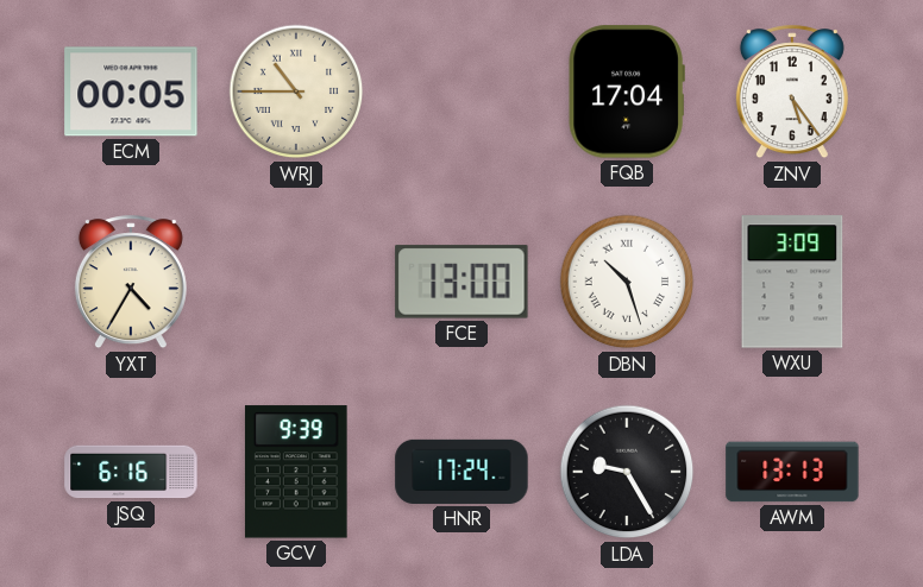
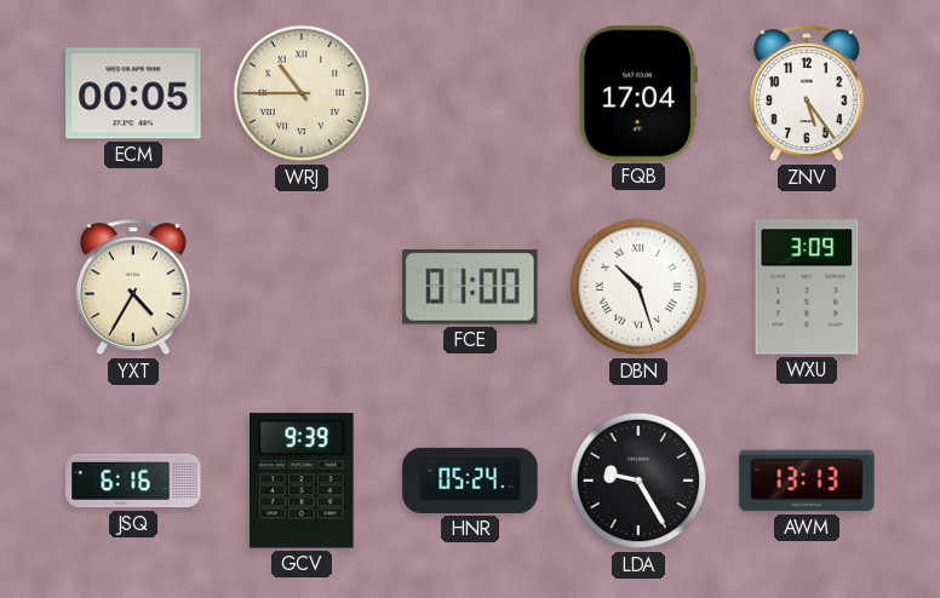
FCE: 13:00 -> 01:00 (470, 287)
HNR: 17:24 -> 05:24 (470, 481)
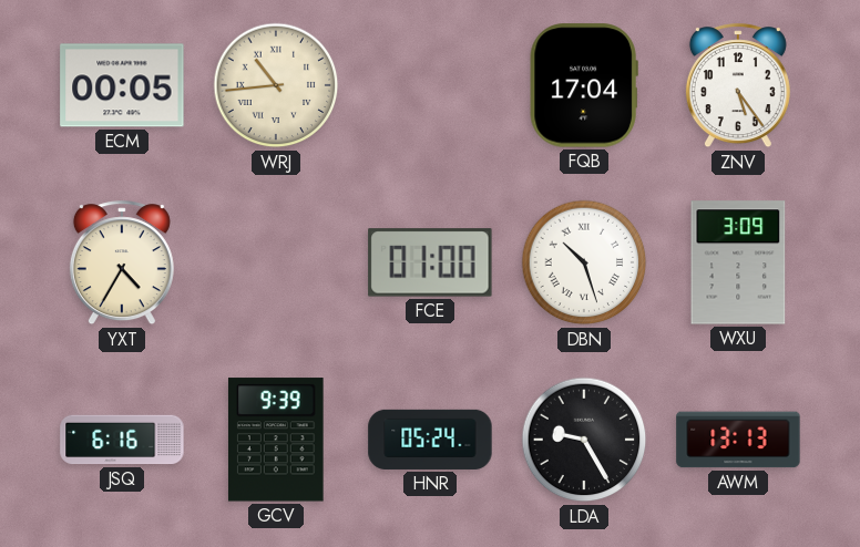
WRJ: 10:45 -> 10:44 (276, 85)
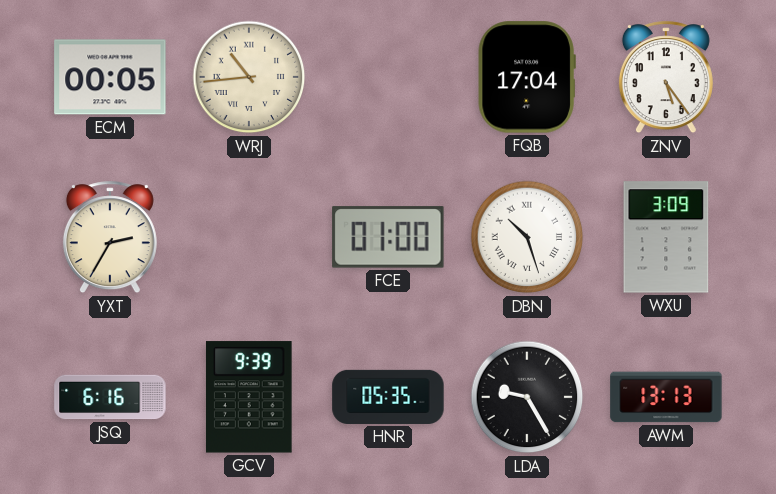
YXT: 4:35 -> 2:35 (110, 238)
HNR: 05:24 -> 05:35 (388, 397)
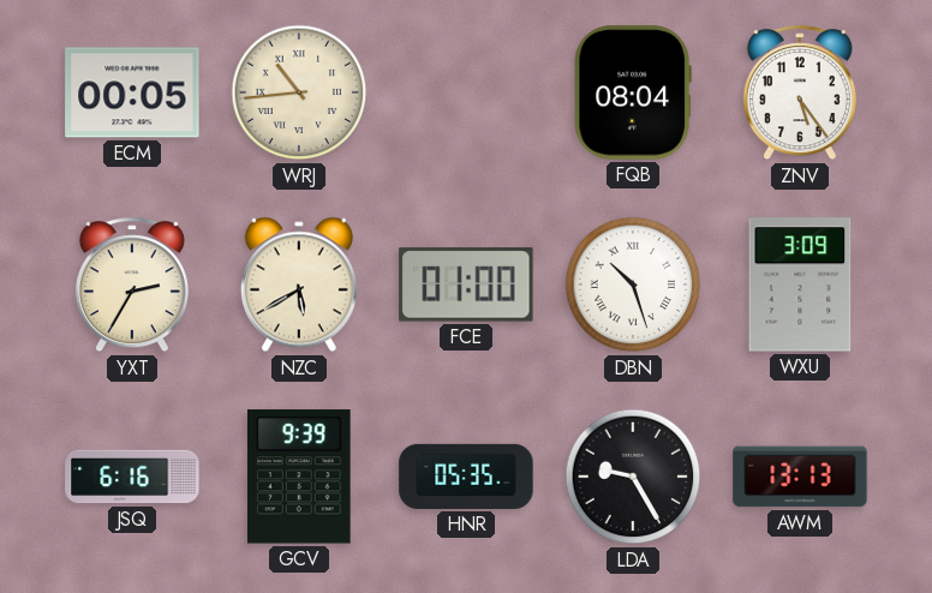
FQB: 17:04 -> 08:04 (633, 92)
NZC: none -> 5:40 (299, 284)
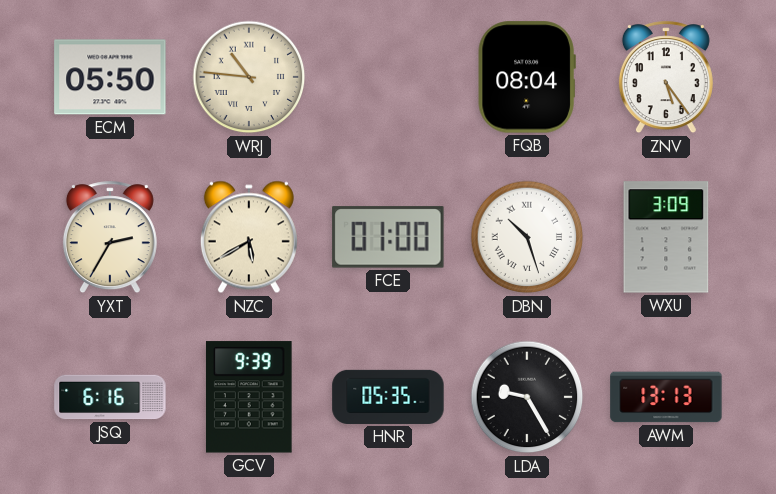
ECM: 00:05 -> 05:50 (110, 77)
WRJ: 10:44 -> 10:46 (249, 77)
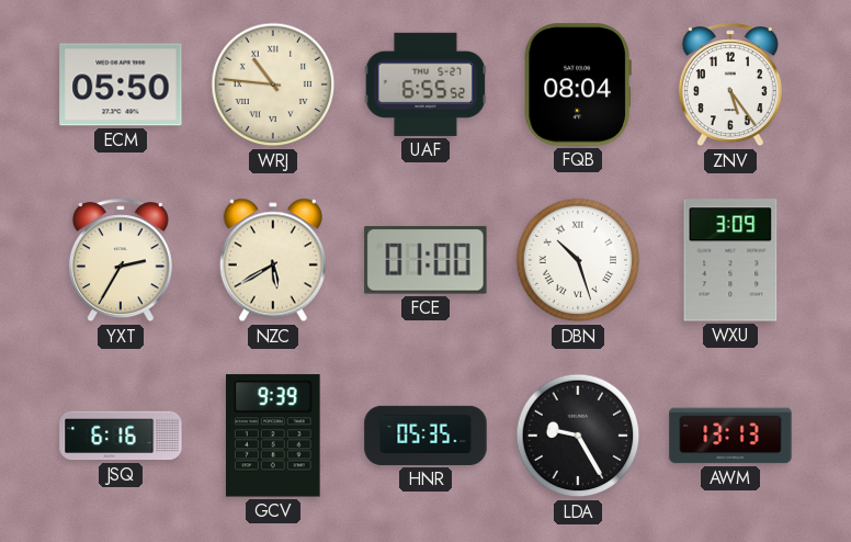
UAF: none -> 6:55 (426, 84)
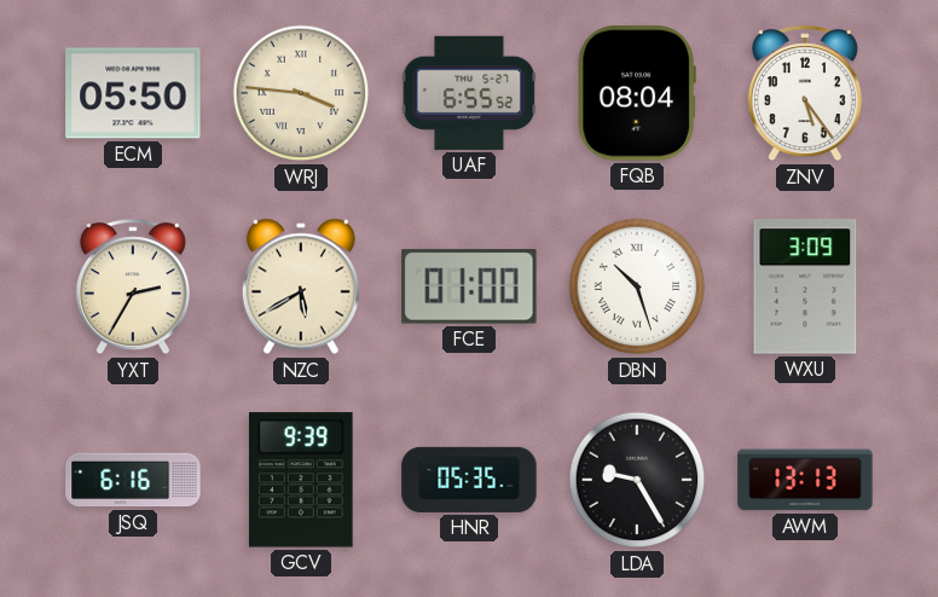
WRJ: 10:46 -> 3:46 (301, 93)
